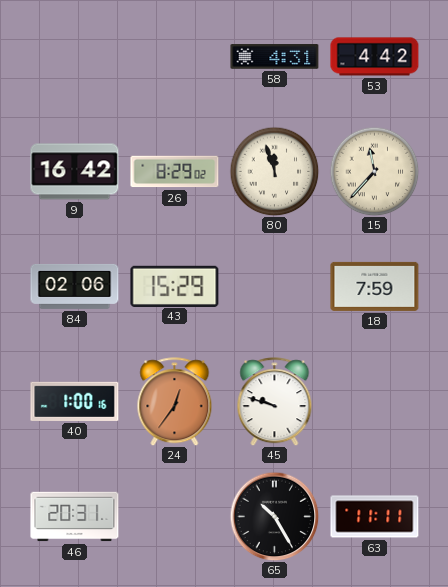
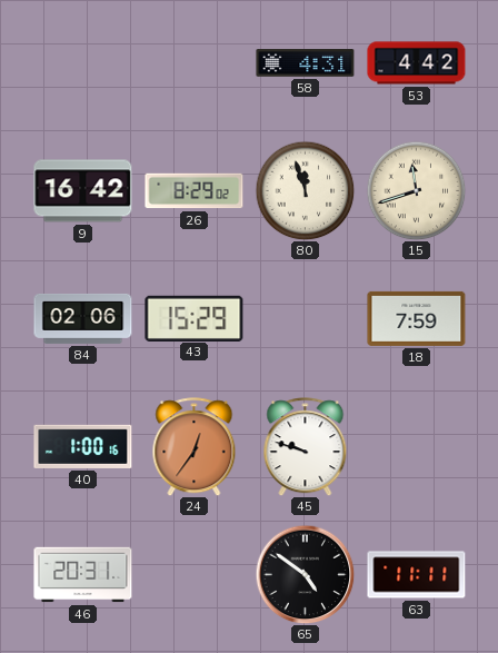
15: 11:37 -> 11:42 (416, 190)
65: 10:25 -> 4:51 (305, 574)
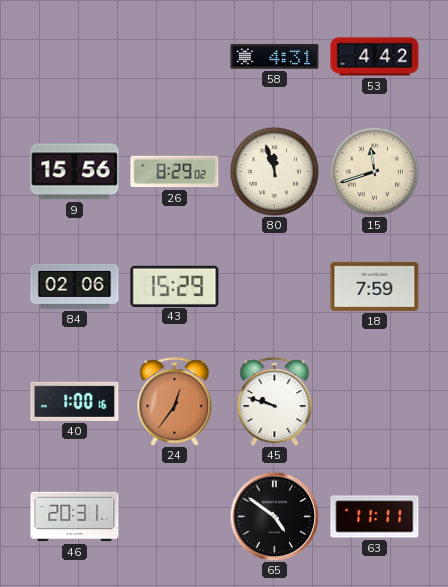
9: 16:42 -> 15:56 (75, 172)
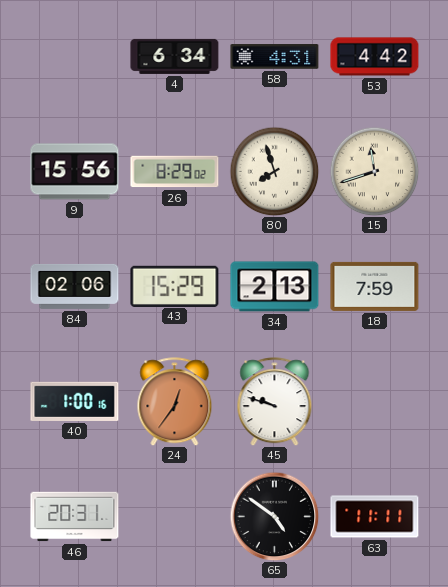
4: none -> 6:34 (175, 56)
80: 11:57 -> 7:57 (274, 171)
34: none -> 2:13 (275, 287)
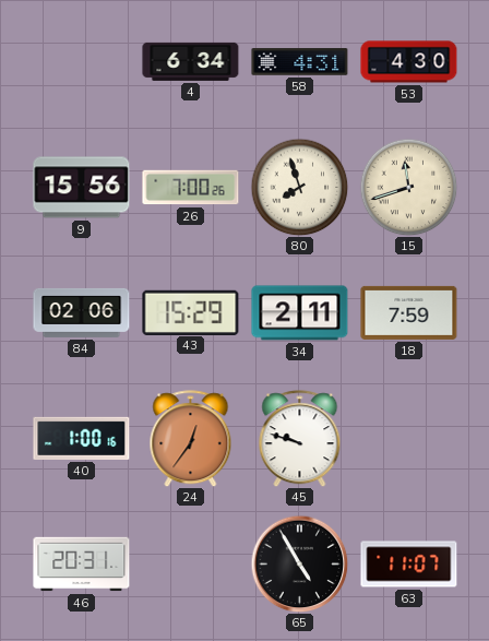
53: 4:42 -> 4:30 (409, 62)
26: 8:29 -> 7:00 (191, 188)
34: 2:13 -> 2:11 (300, 313)
65: 4:51 -> 4:55 (299, 563)
63: 11:11 -> 11:07 (409, 565)
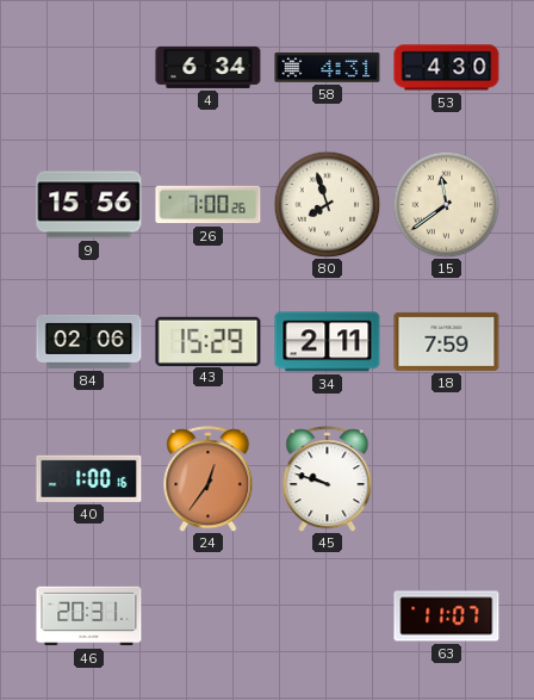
15: 11:42 -> 11:39 (446, 204)
65: 4:55 -> none (299, 563)
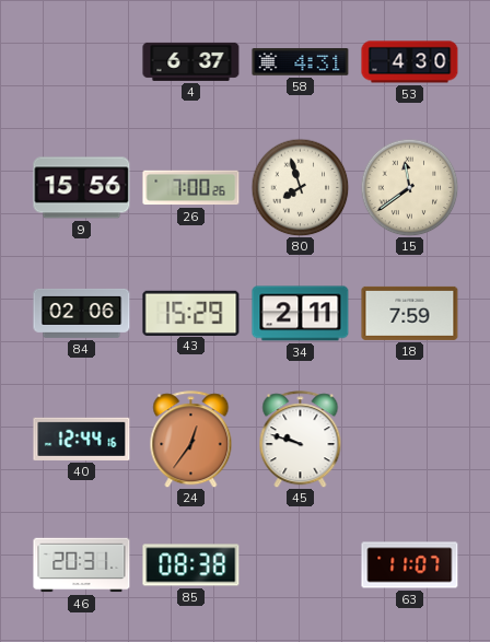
4: 6:34 -> 6:37 (191, 61)
40: 1:00 -> 12:44 (82, 439)
85: none -> 08:38 (191, 565)
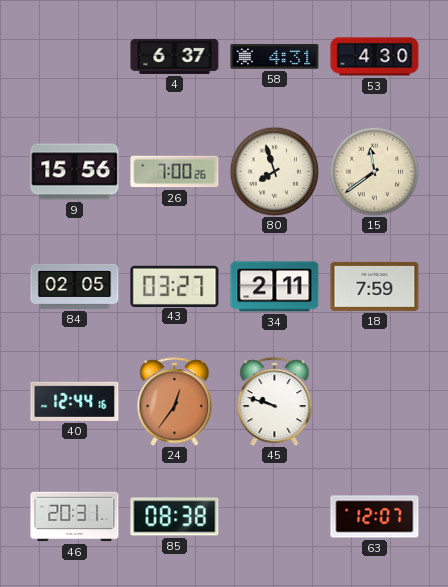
84: 02:06 -> 02:05 (75, 286)
43: 15:29 -> 03:27 (175, 286)
63: 11:07 -> 12:07 (375, 517)
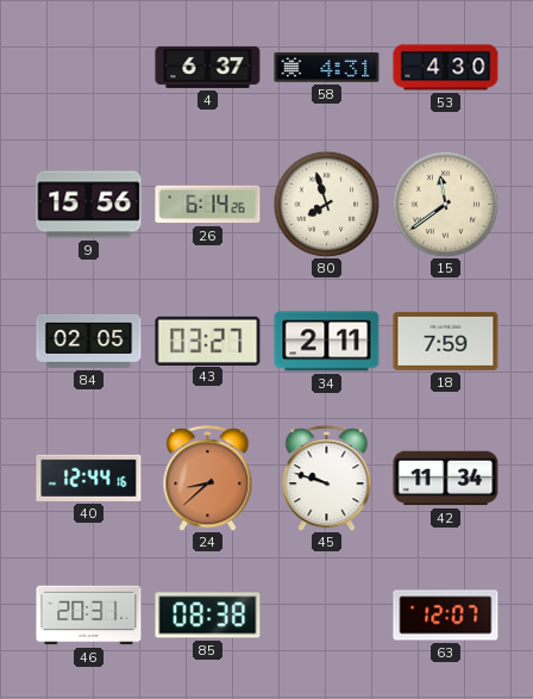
26: 7:00 -> 6:14 (208, 205)
24: 12:36 -> 8:38 (208, 479)
42: none -> 11:34 (446, 479)
